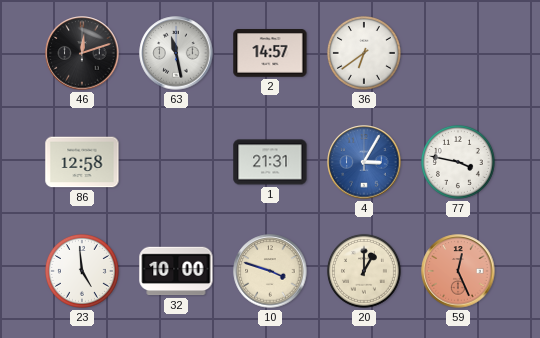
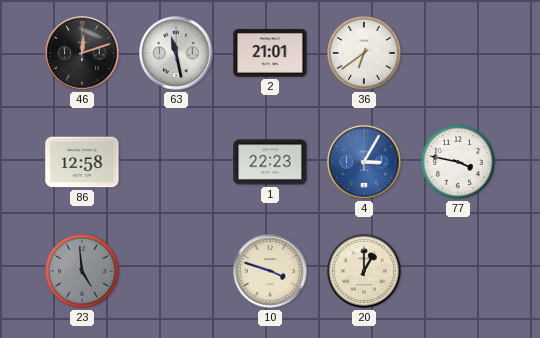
2: 14:57 -> 21:01 (270, 53)
1: 21:31 -> 22:23 (270, 162)
23 dial: white -> grey (82, 271)
32: 10:00 -> none (176, 271)
59: 12:26 -> none (458, 271)
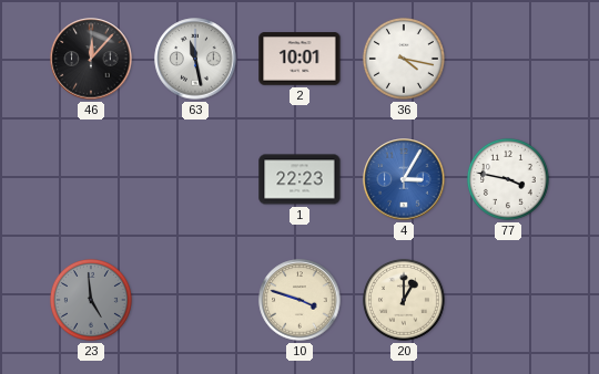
46: 12:12 -> 12:07 (91, 59)
2: 21:01 -> 10:01 (299, 59)
36: 6:39 -> 4:17 (404, 59)
86: 12:58 -> none (82, 162)
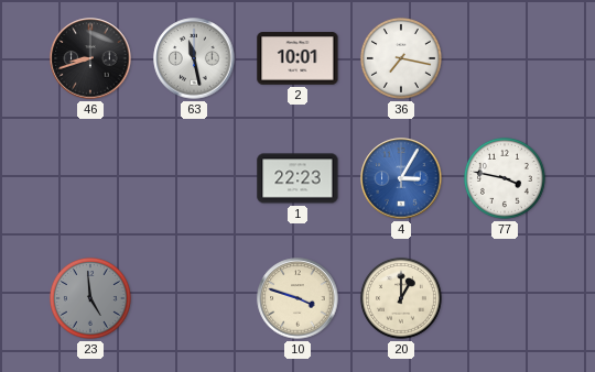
46: 12:07 -> 8:42 (90, 58)
36: 4:17 -> 7:17 (401, 58)
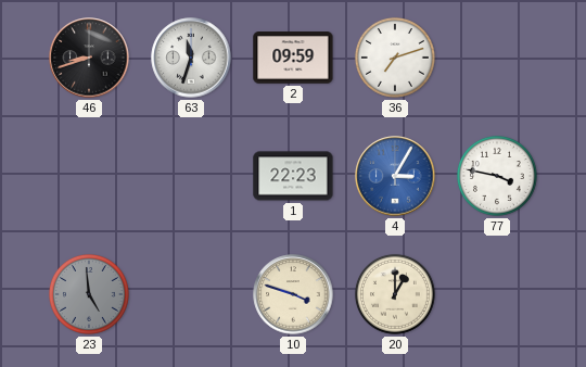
63: 11:28 -> 11:33 (191, 58)
2: 10:01 -> 09:59 (293, 58)
36: 7:17 -> 7:12 (395, 58)
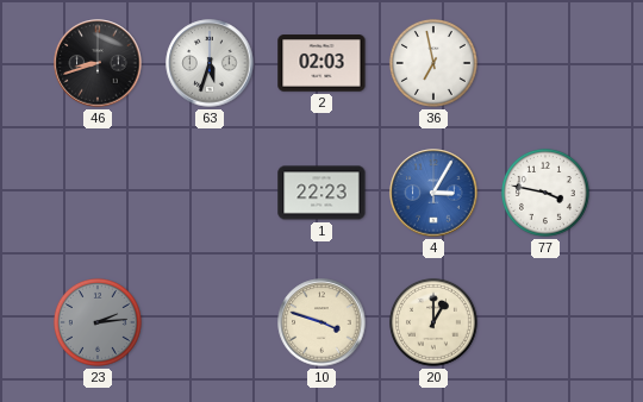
63: 11:33 -> 5:33 (210, 63)
2: 09:59 -> 02:03 (321, 63)
36: 7:12 -> 6:58 (433, 63)
23: 4:59 -> 2:14 (98, 322)
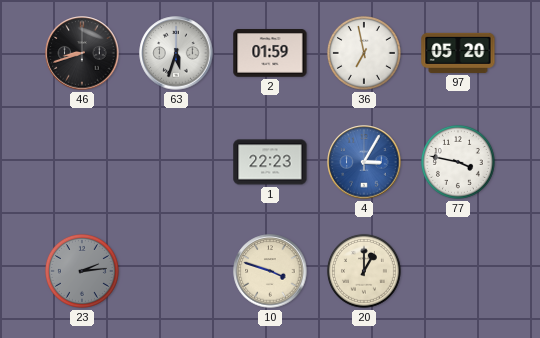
2: 02:03 -> 01:59 (270, 53)
97: none -> 05:20 (458, 53)
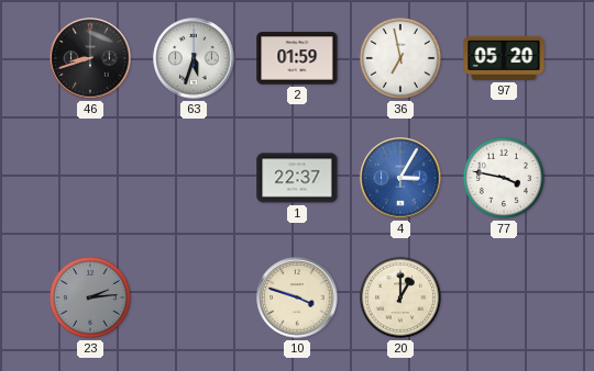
1: 22:23 -> 22:37 (297, 178)
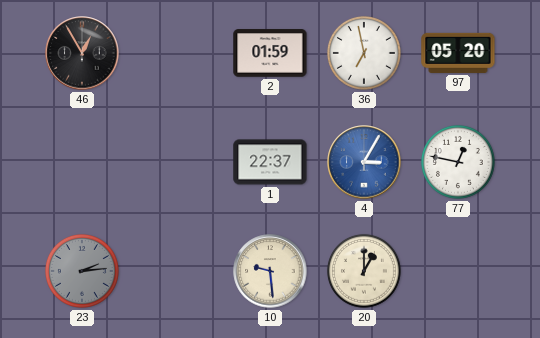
46: 8:42 -> 12:55 (82, 53)
63: 5:33 -> none (194, 58)
77: 3:47 -> 12:47 (458, 162)
10: 3:48 -> 9:29 (270, 271)
